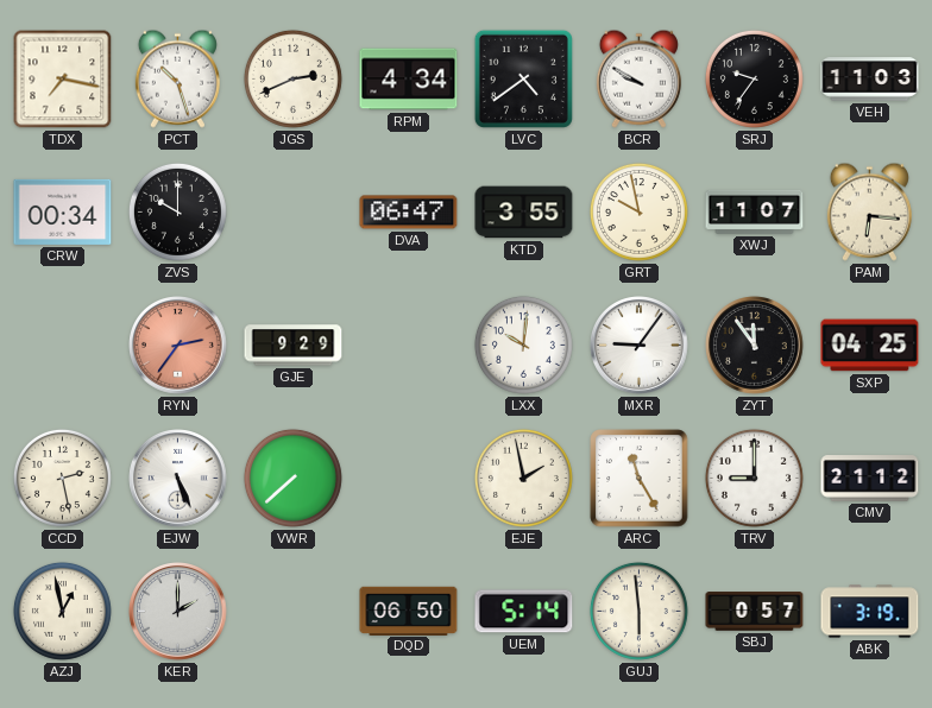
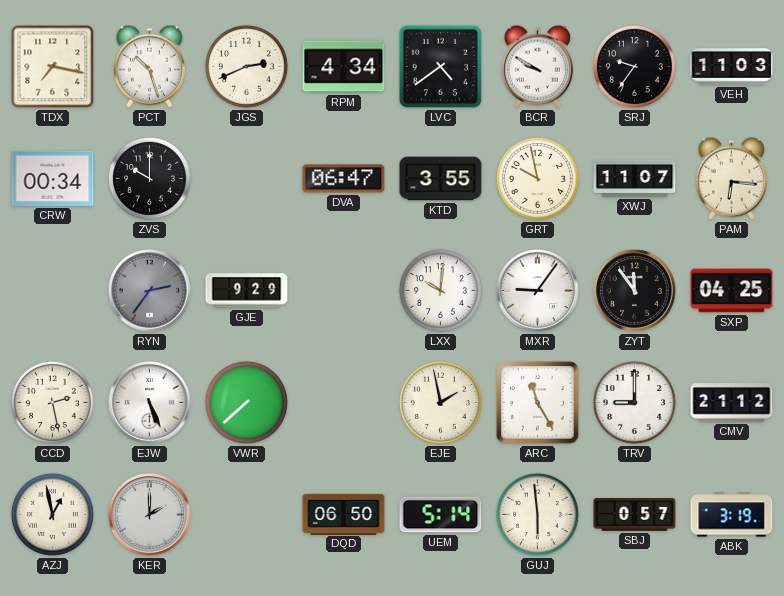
RYN dial: salmon -> grey (150, 291)
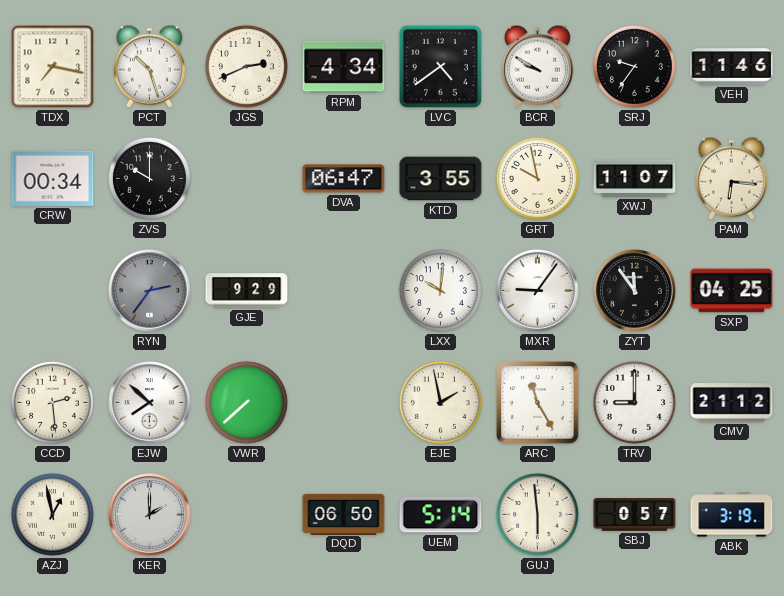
VEH: 11:03 -> 11:46 (732, 67)
CCD: 2:28 -> 2:29 (52, 402)
EJW: 5:26 -> 7:52 (150, 403)
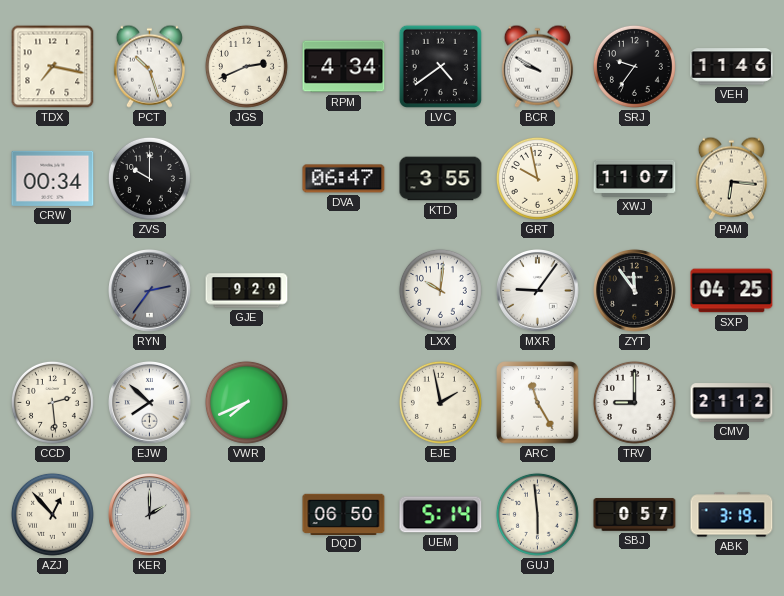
VWR: 7:38 -> 7:41 (246, 402)
AZJ: 12:58 -> 12:53 (52, 514)
